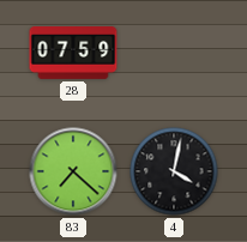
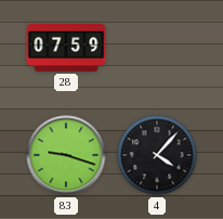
83: 7:22 -> 9:18 (66, 155)
4: 4:02 -> 4:07 (157, 155)
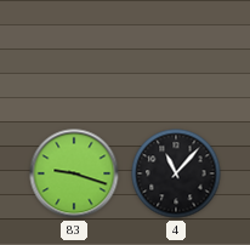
28: 07:59 -> none (66, 49)
4: 4:07 -> 11:07 (176, 173)
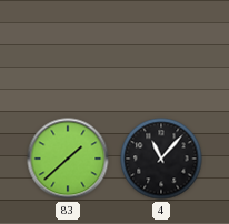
83: 9:18 -> 1:38 (68, 159)
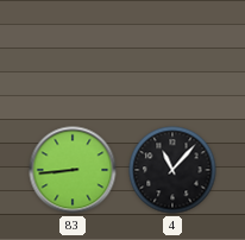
83: 1:38 -> 8:44 (73, 170)
